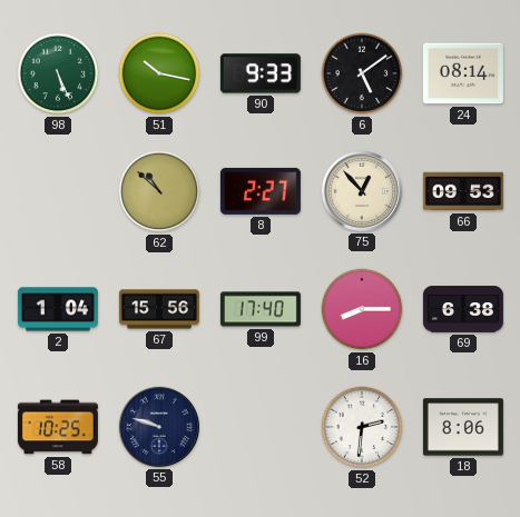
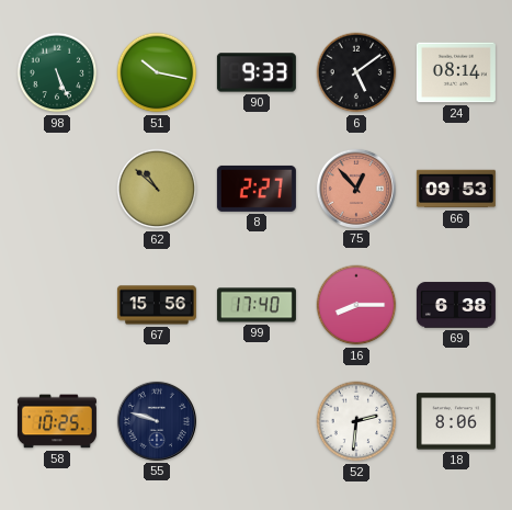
75 dial: cream -> salmon (356, 189)
2: 1:04 -> none (58, 309)
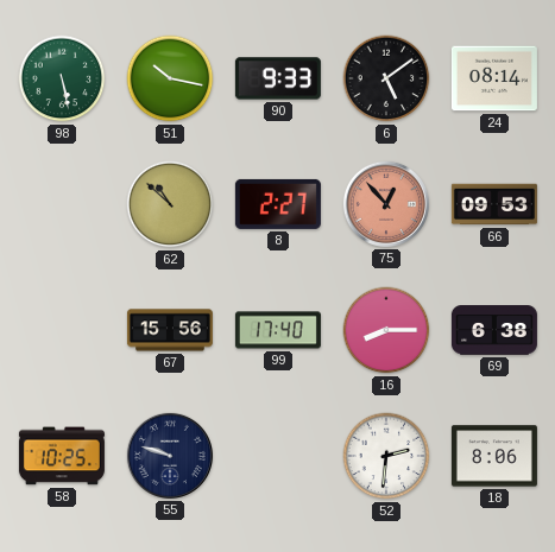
98: 5:26 -> 5:28 (62, 78)
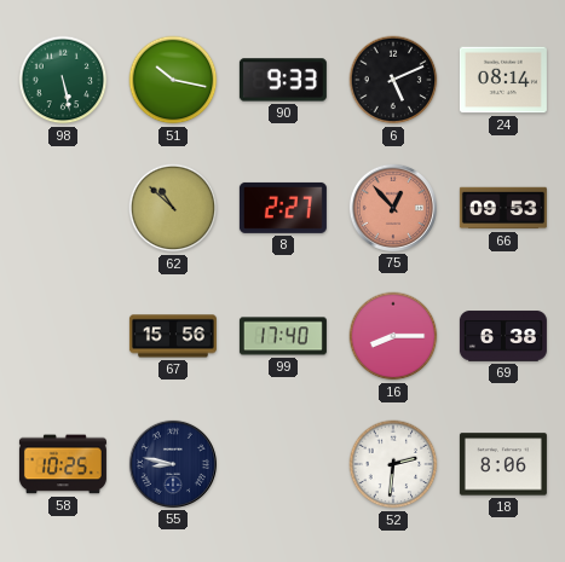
6: 5:09 -> 5:11 (393, 80)
55: 9:48 -> 8:47 (173, 464)
